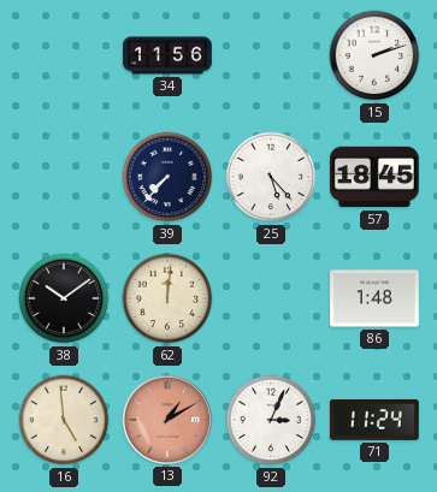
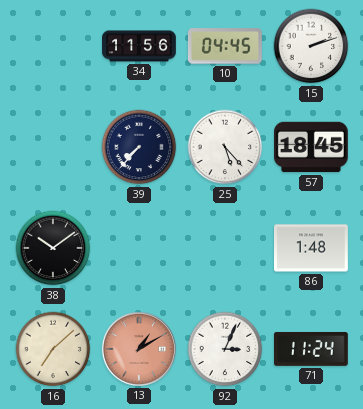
10: none -> 04:45 (225, 46)
62: 12:01 -> none (167, 298)
16: 4:59 -> 7:08 (53, 349)
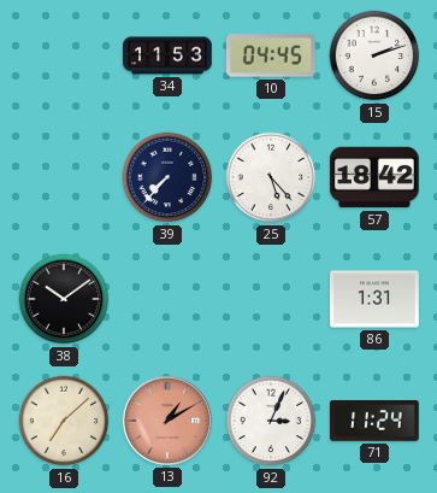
34: 11:56 -> 11:53 (167, 55)
57: 18:45 -> 18:42 (376, 177)
86: 1:48 -> 1:31 (376, 299)
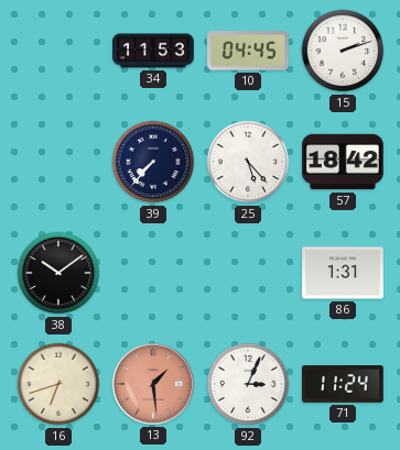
16: 7:08 -> 6:42 (58, 384)
13: 1:10 -> 1:29 (153, 384)
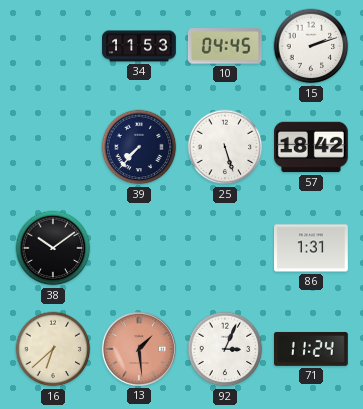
25: 5:23 -> 5:27 (225, 147)
16: 6:42 -> 6:38 (53, 349)
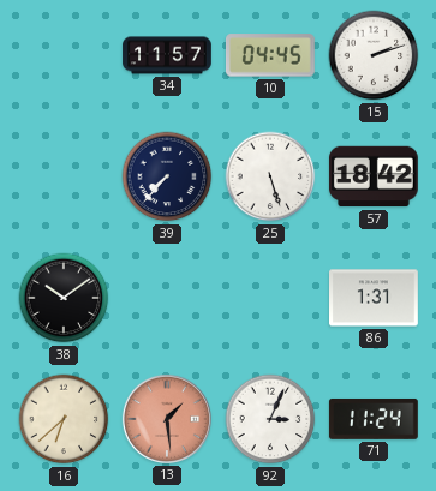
34: 11:53 -> 11:57 (167, 55)
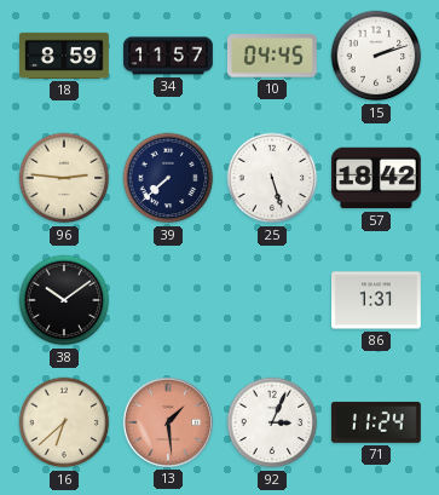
18: none -> 8:59 (65, 56)
96: none -> 2:46 (64, 178)
39: 7:37 -> 7:38 (168, 178)
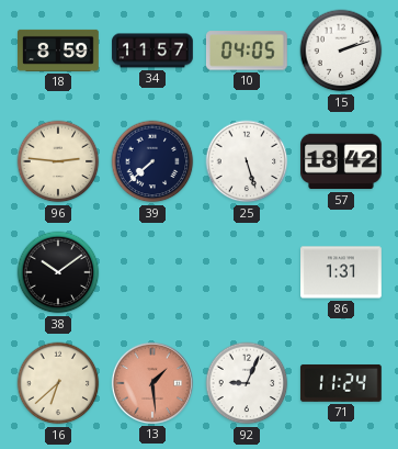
10: 04:45 -> 04:05 (247, 50)
92: 3:04 -> 9:04 (247, 383)
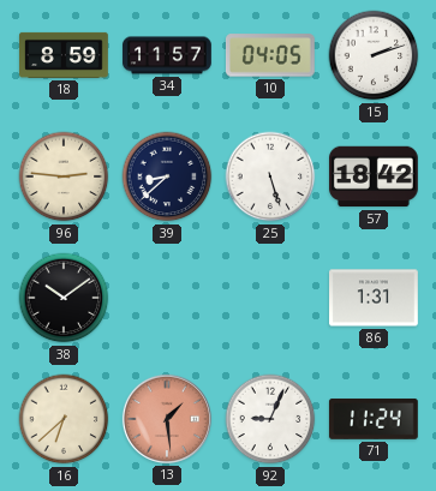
39: 7:38 -> 8:38 (167, 176)
